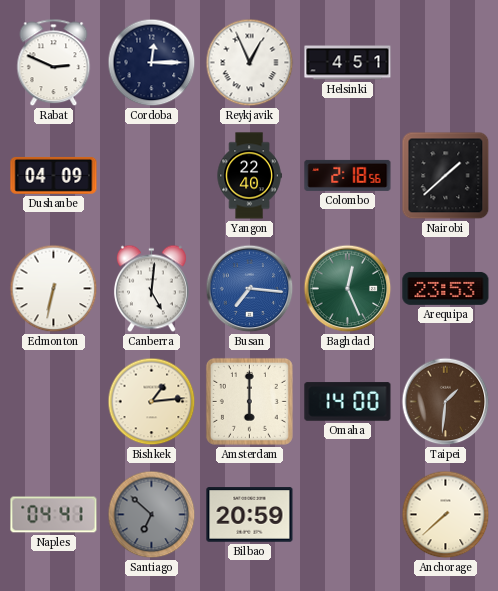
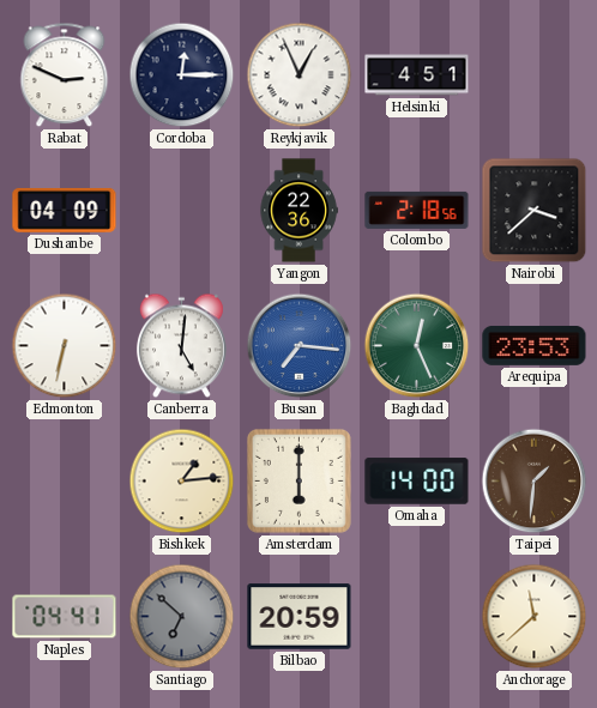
Yangon: 22:40 -> 22:36 (298, 211)
Nairobi: 1:38 -> 3:38 (535, 211)
Anchorage: 7:38 -> 11:38 (535, 617)
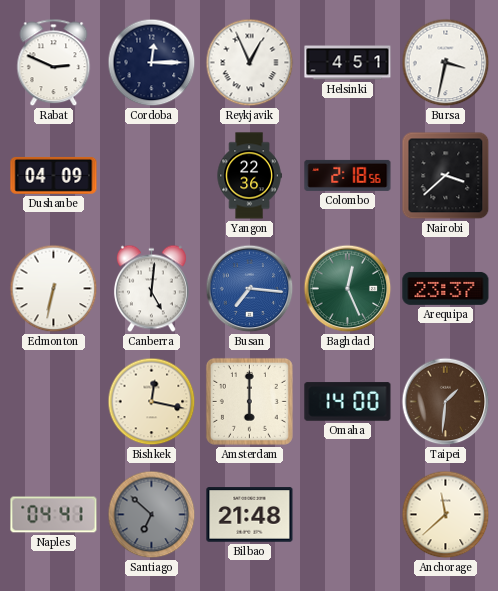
Bursa: none -> 3:32 (446, 63)
Arequipa: 23:53 -> 23:37 (446, 288)
Bishkek: 1:14 -> 12:17 (152, 402)
Bilbao: 20:59 -> 21:48 (250, 515)
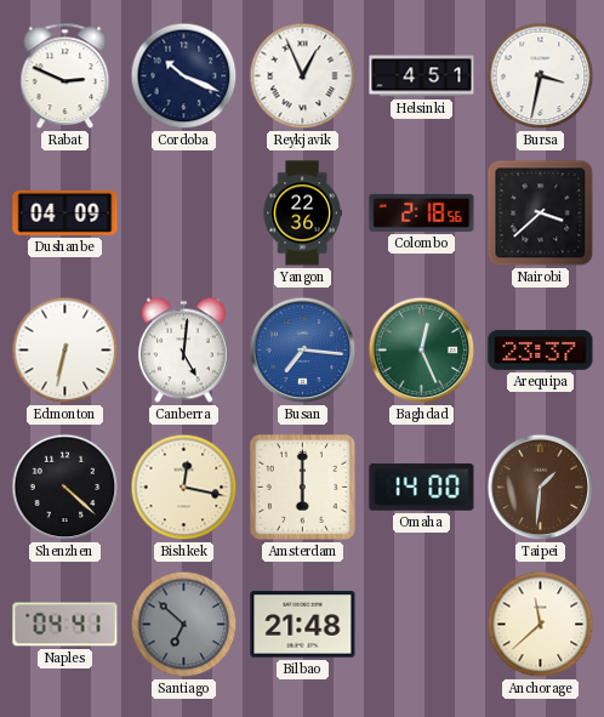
Cordoba: 12:15 -> 10:19 (184, 76)
Shenzhen: none -> 4:22 (65, 488)
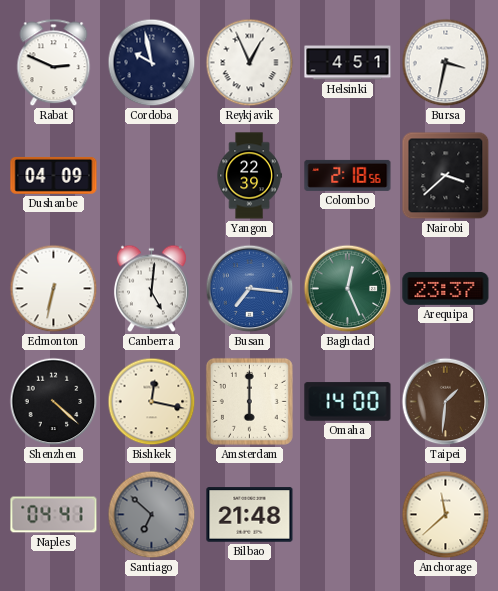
Cordoba: 10:19 -> 9:58 (152, 63)
Yangon: 22:36 -> 22:39 (249, 176)
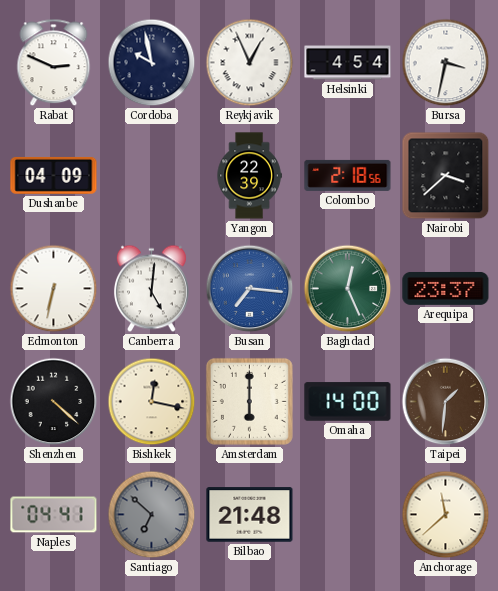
Helsinki: 4:51 -> 4:54 (348, 63)
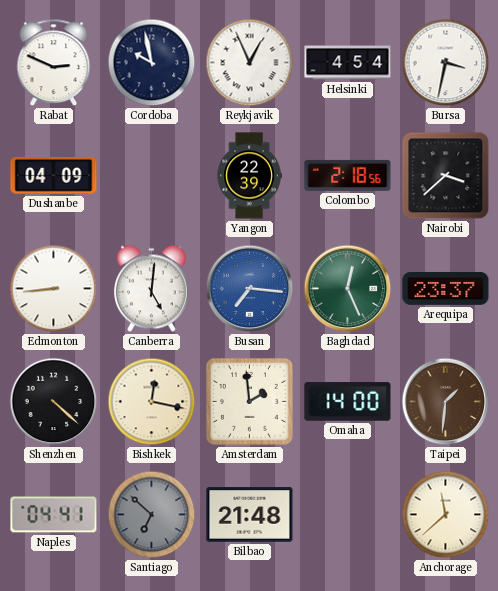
Edmonton: 6:32 -> 8:44 (54, 289)
Amsterdam: 6:00 -> 1:59 (249, 401)
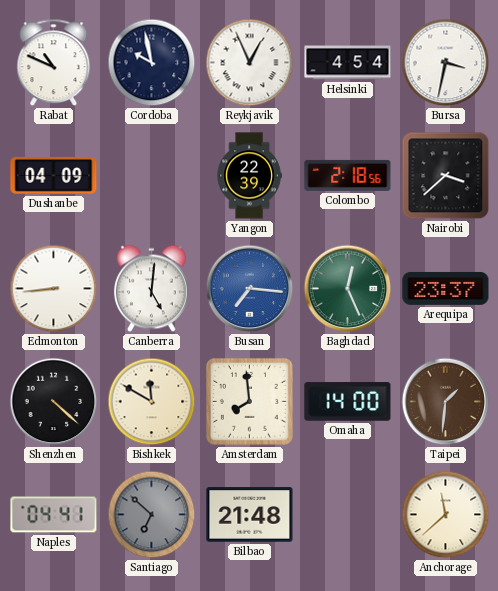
Rabat: 2:49 -> 10:49 (54, 63)
Bishkek: 12:17 -> 11:50 (152, 402)
Amsterdam: 1:59 -> 7:59 (249, 401)
